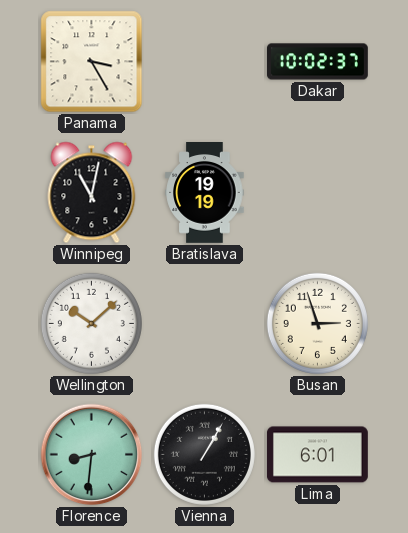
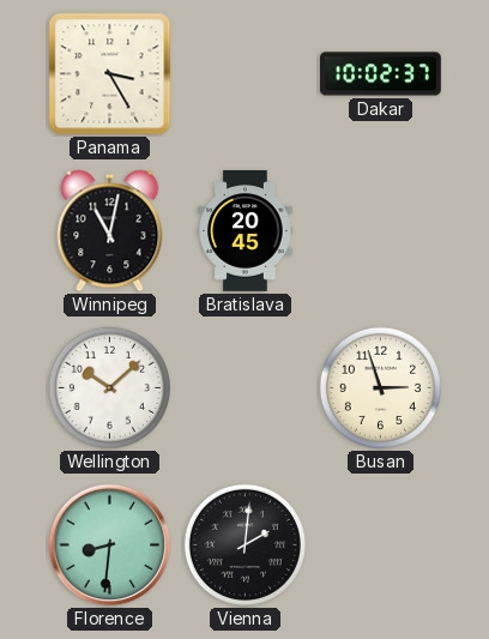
Bratislava: 19:19 -> 20:45 (246, 231)
Vienna: 1:05 -> 2:01 (244, 544)
Lima: 6:01 -> none (318, 455)
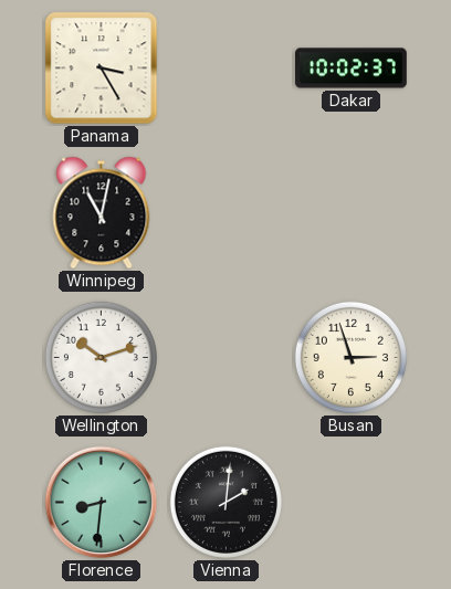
Bratislava: 20:45 -> none (246, 231)
Wellington: 10:08 -> 10:12 (101, 357)
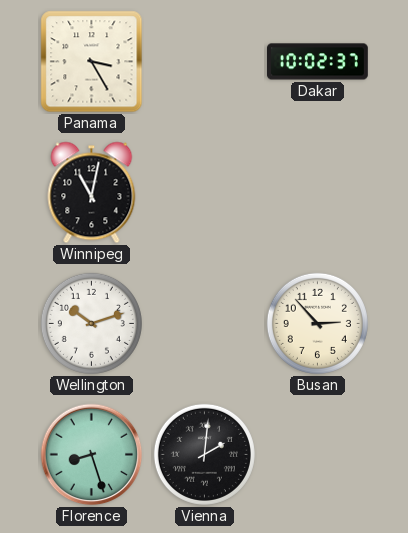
Busan: 2:57 -> 2:53 (317, 323)
Florence: 8:31 -> 8:27 (92, 455)
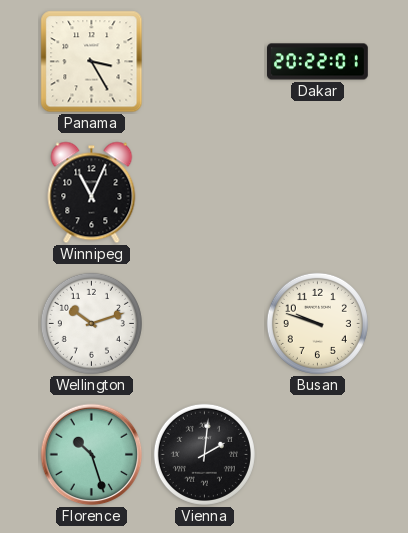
Dakar: 10:02 -> 20:22 (318, 62)
Winnipeg: 11:02 -> 11:04 (92, 193)
Busan: 2:53 -> 9:48 (317, 323)
Florence: 8:27 -> 10:27 (92, 455)
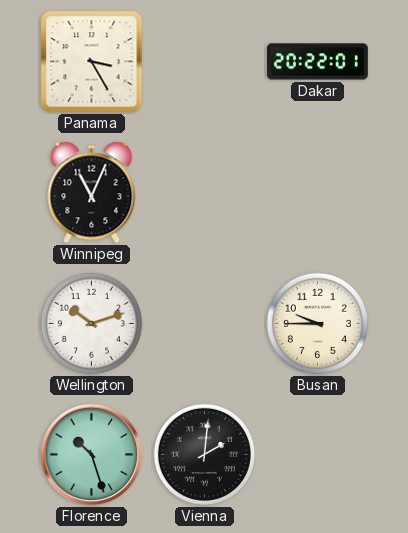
Busan: 9:48 -> 9:45 (317, 323)
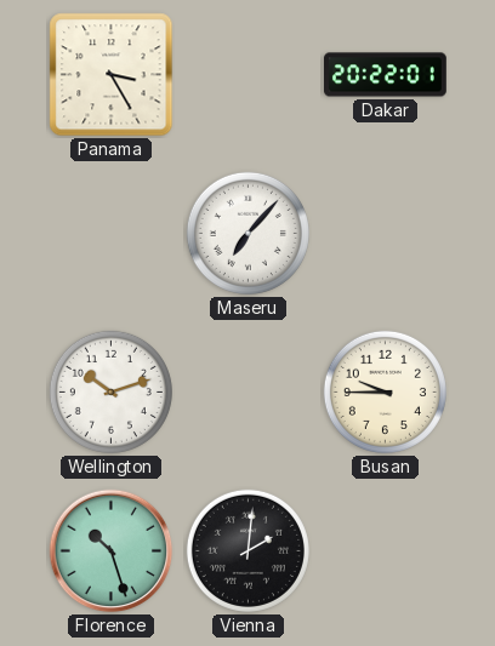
Winnipeg: 11:04 -> none (92, 193)
Maseru: none -> 7:07 (247, 233)
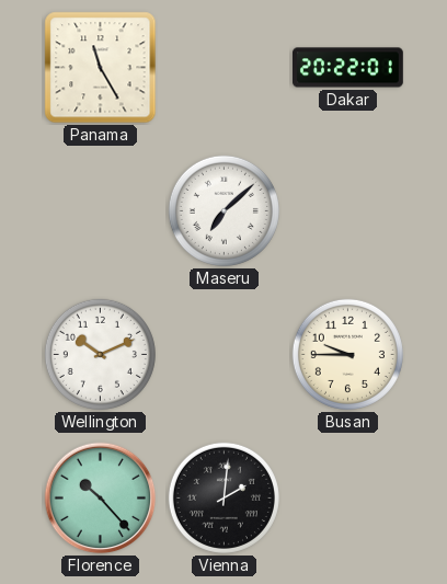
Panama: 3:25 -> 11:25 (101, 68)
Maseru: 7:07 -> 7:08 (224, 210)
Wellington: 10:12 -> 10:11 (100, 354)
Florence: 10:27 -> 10:23 (101, 499)
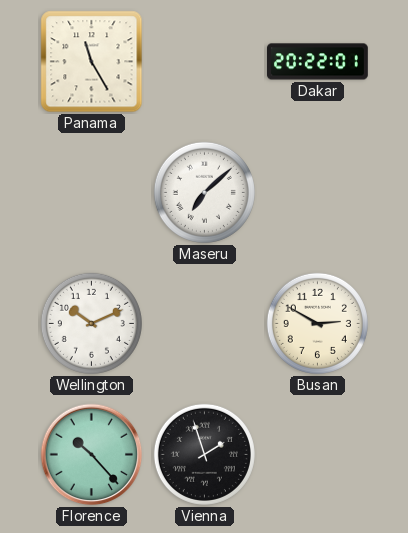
Busan: 9:45 -> 2:50 (317, 323)
Vienna: 2:01 -> 1:57 (204, 454)
